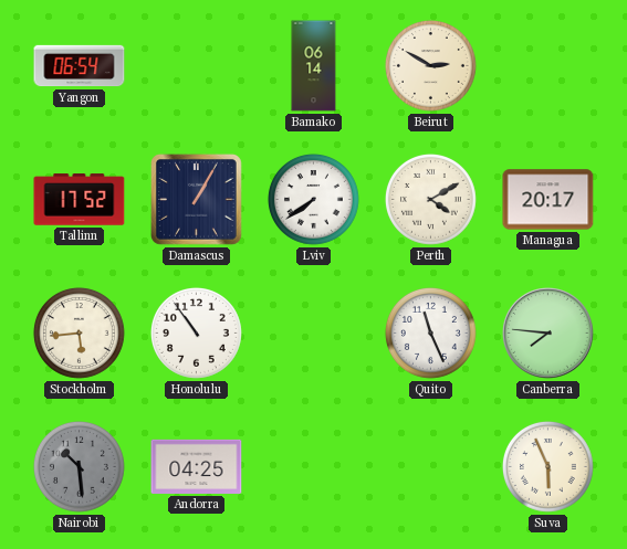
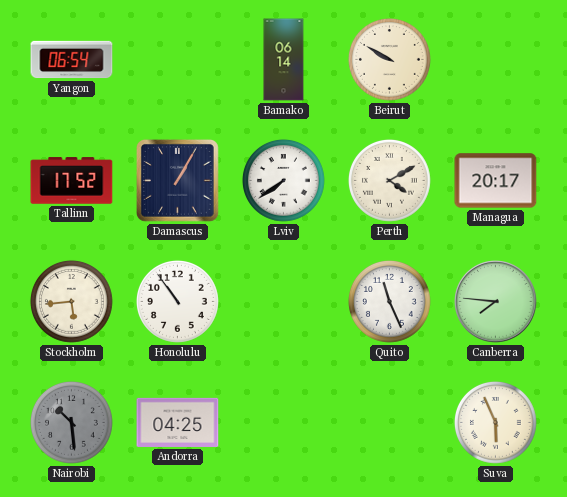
Beirut: 2:50 -> 9:50 (389, 59)
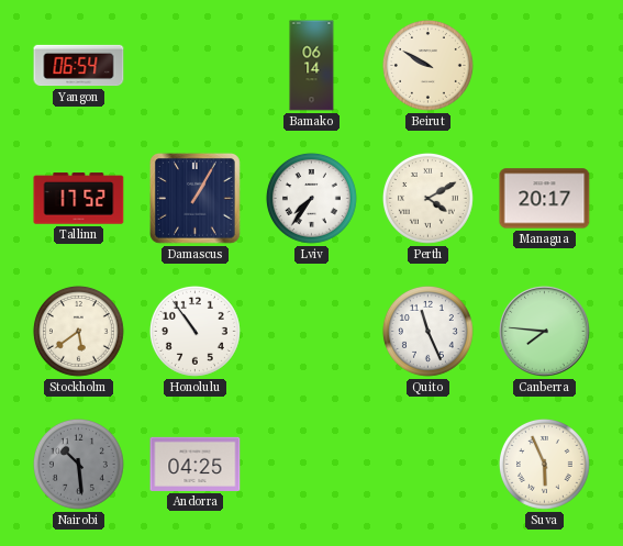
Lviv: 7:39 -> 7:36 (311, 198)
Stockholm: 5:44 -> 5:39 (78, 331)
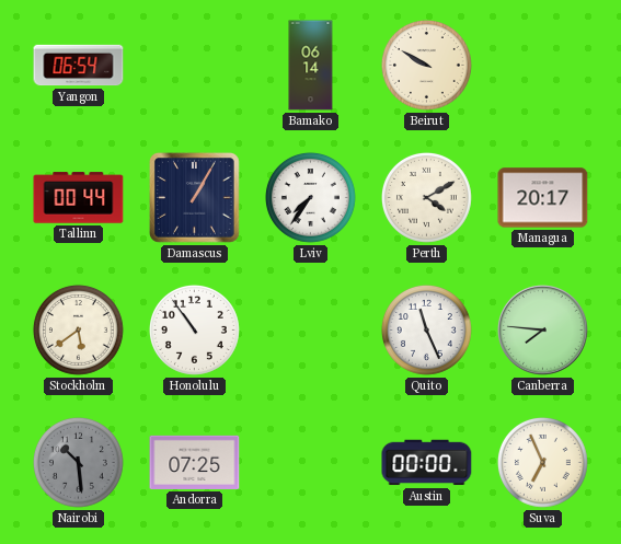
Tallinn: 17:52 -> 00:44 (79, 198)
Andorra: 04:25 -> 07:25 (195, 462)
Austin: none -> 00:00 (427, 463)
Suva: 5:56 -> 6:56 (542, 462)
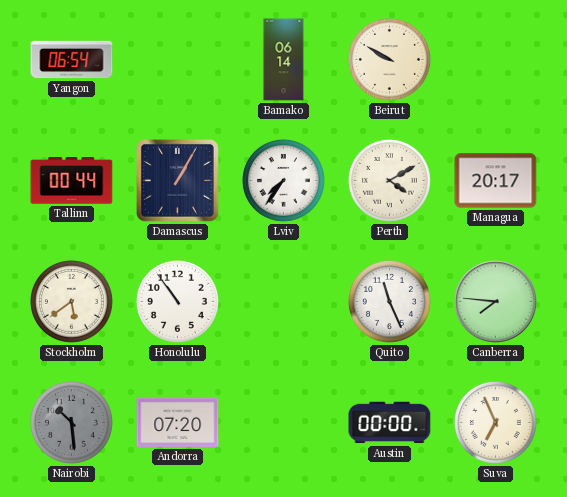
Andorra: 07:25 -> 07:20 (178, 422)
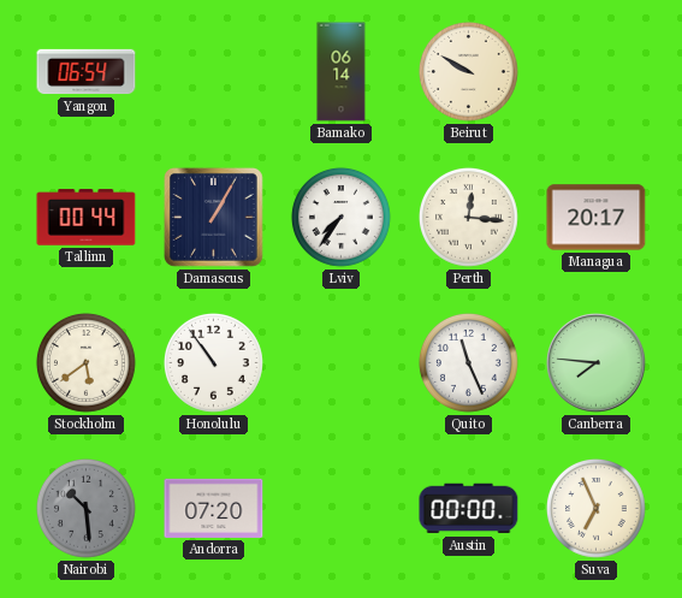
Perth: 4:10 -> 12:16 (468, 217)
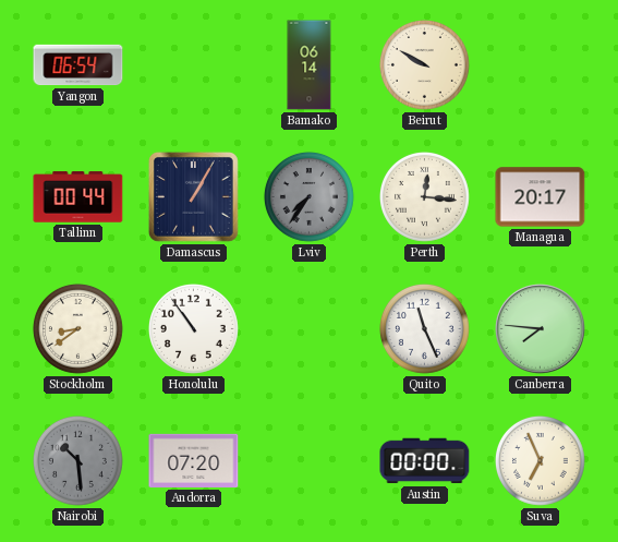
Lviv dial: white -> grey (308, 196)
Stockholm: 5:39 -> 8:39 (77, 328)
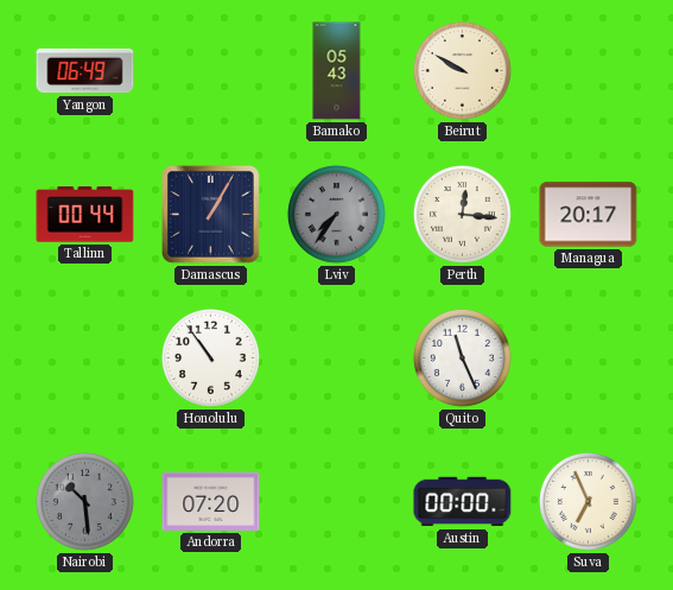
Yangon: 06:54 -> 06:49 (85, 71)
Bamako: 06:14 -> 05:43 (337, 71)
Stockholm: 8:39 -> none (77, 328)
Canberra: 7:46 -> none (541, 329)
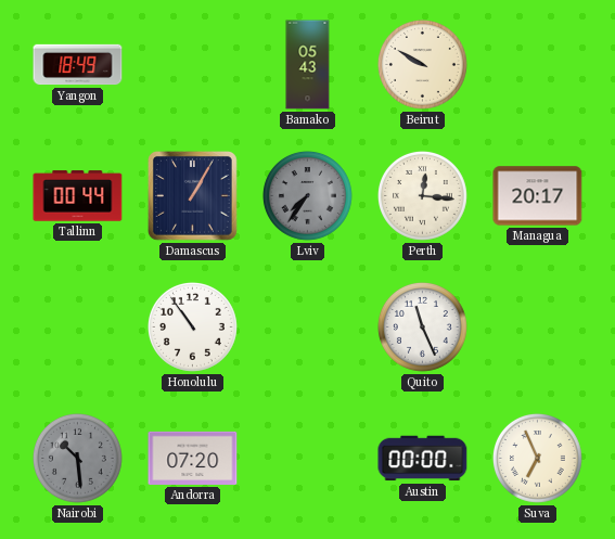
Yangon: 06:49 -> 18:49 (78, 65)
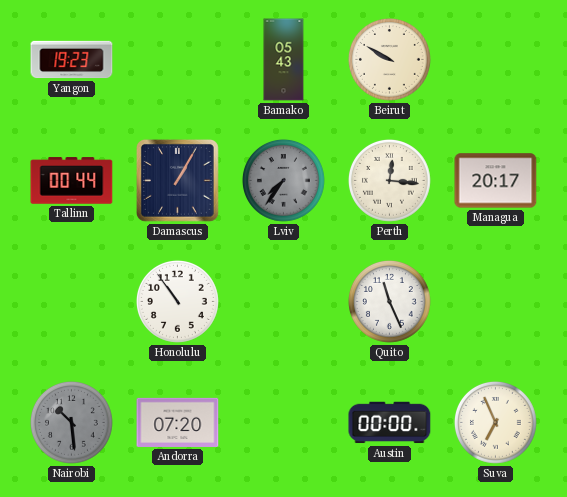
Yangon: 18:49 -> 19:23 (72, 60)
